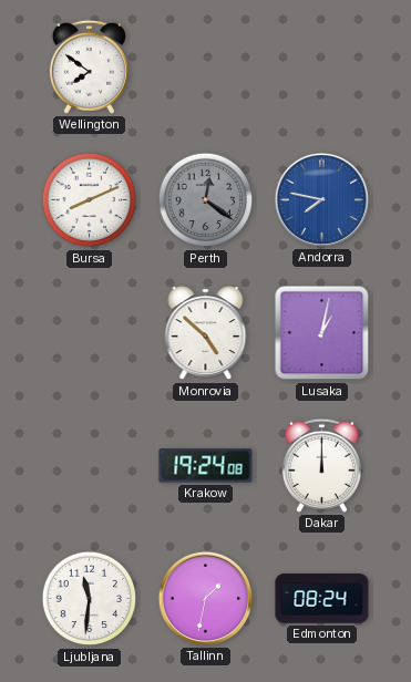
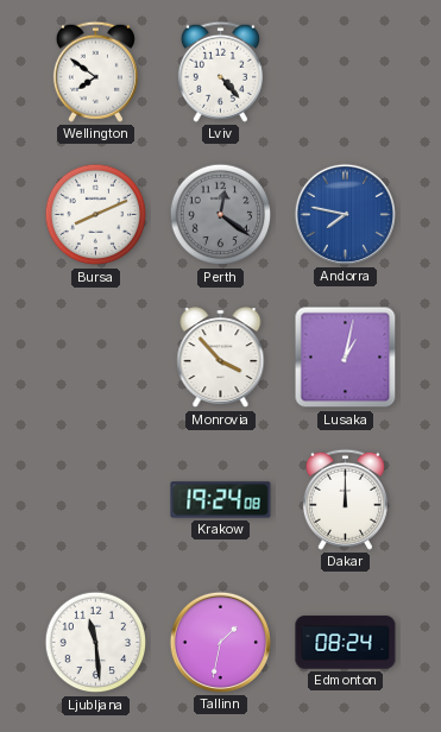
Lviv: none -> 4:23 (220, 71)
Monrovia: 4:52 -> 3:53 (221, 358)
Ljubljana: 11:31 -> 11:29 (96, 643)
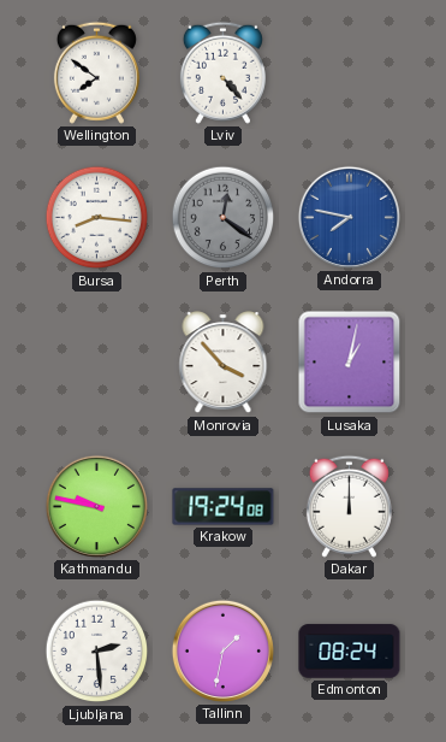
Bursa: 8:11 -> 8:16 (97, 218)
Kathmandu: none -> 9:47 (96, 506)
Ljubljana: 11:29 -> 2:29 (97, 652)
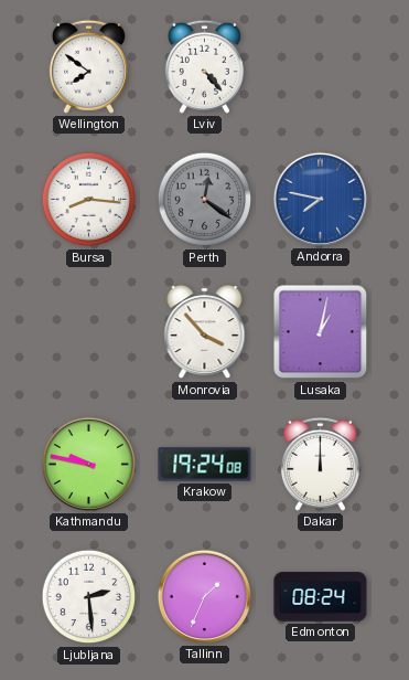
Tallinn: 1:32 -> 1:34 (204, 596)
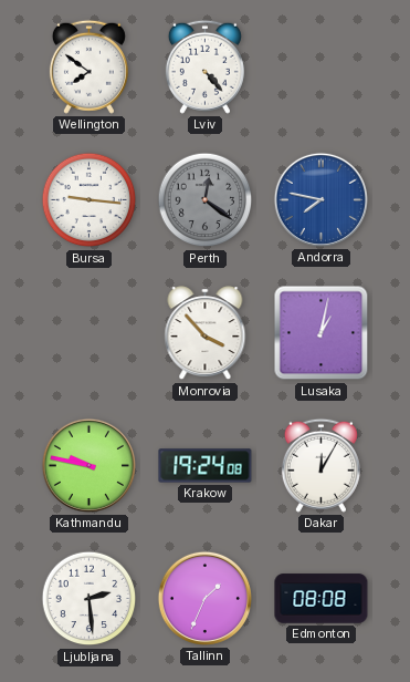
Bursa: 8:16 -> 9:16 (90, 200)
Dakar: 12:00 -> 12:05 (320, 465)
Edmonton: 08:24 -> 08:08 (322, 599)
